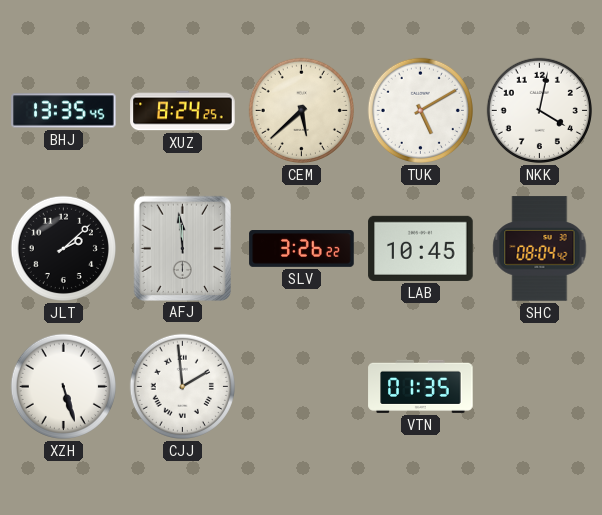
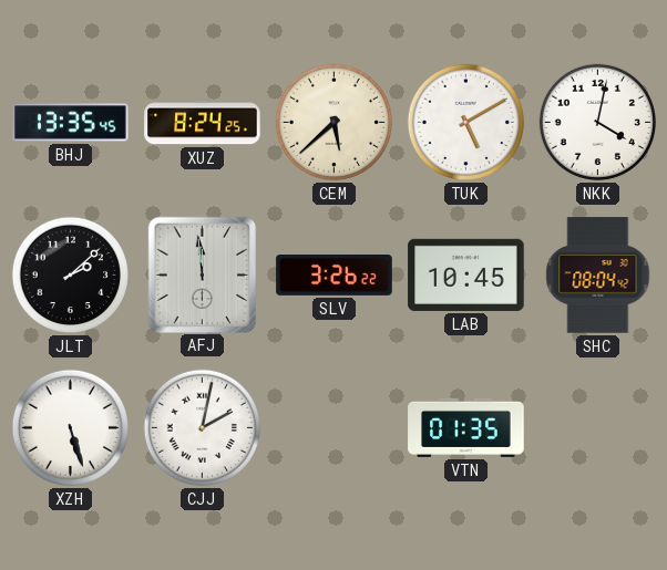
CJJ: 1:59 -> 2:02 (202, 427)
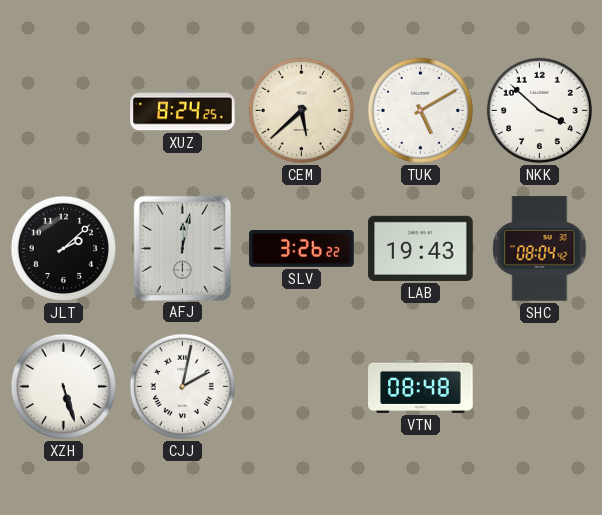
BHJ: 13:35 -> none (71, 123)
NKK: 4:02 -> 3:52 (539, 110)
AFJ: 11:59 -> 12:02 (182, 248)
LAB: 10:45 -> 19:43 (421, 248)
VTN: 01:35 -> 08:48 (421, 386)
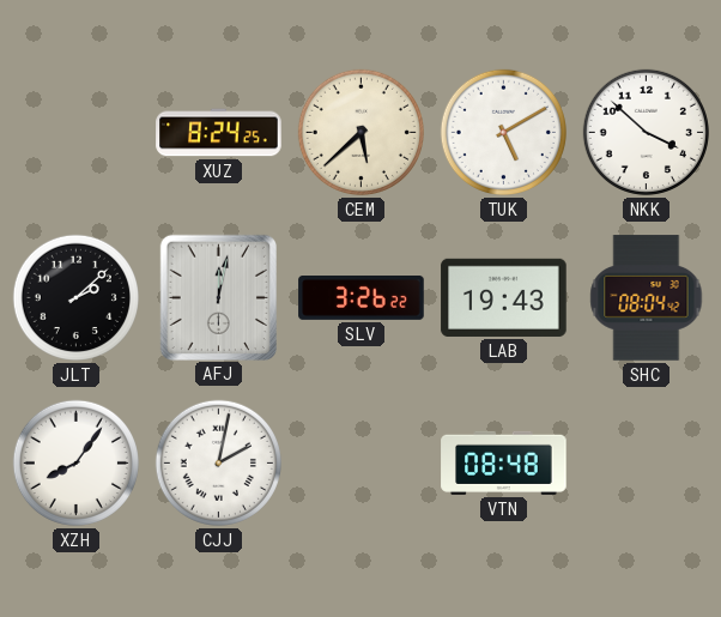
XZH: 5:27 -> 8:06 (75, 462)
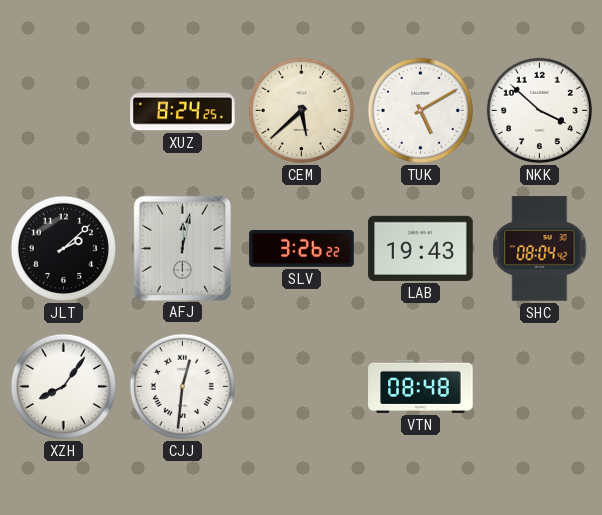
CJJ: 2:02 -> 12:31 (182, 386)
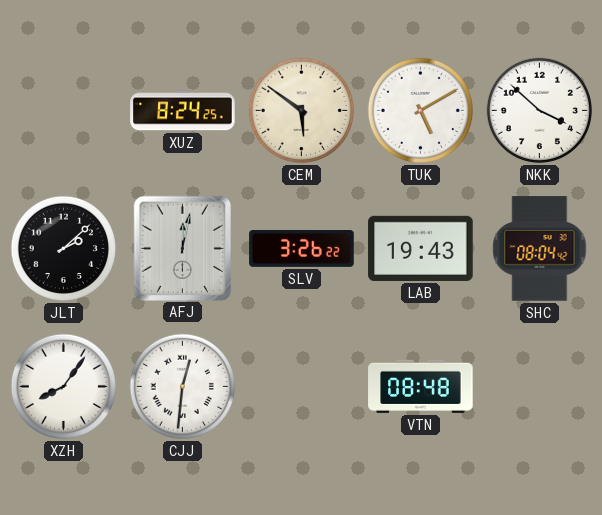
CEM: 5:38 -> 5:51 (301, 110)
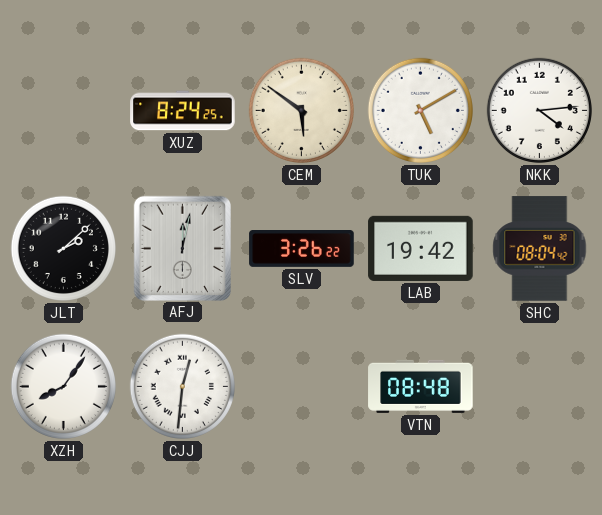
NKK: 3:52 -> 4:14 (539, 110)
LAB: 19:43 -> 19:42 (421, 248)
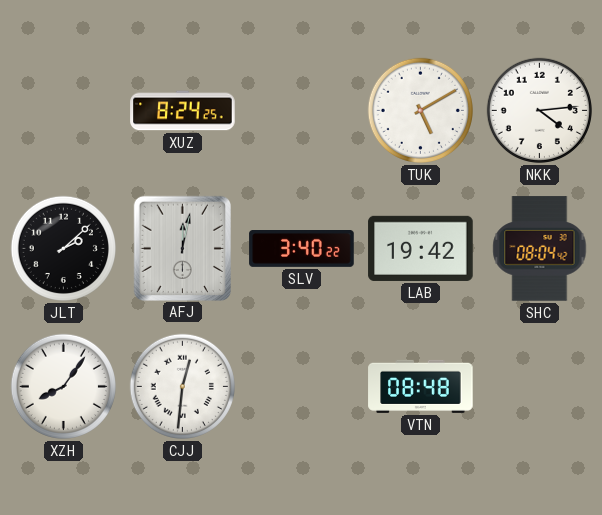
CEM: 5:51 -> none (301, 110)
SLV: 3:26 -> 3:40 (302, 249)
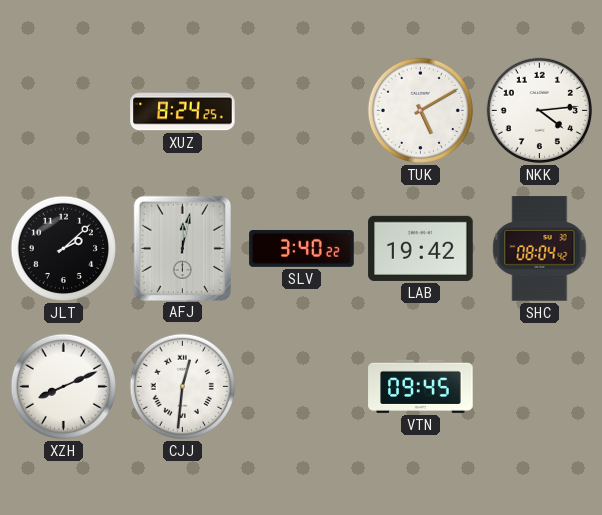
XZH: 8:06 -> 8:11 (63, 386)
VTN: 08:48 -> 09:45 (421, 386)
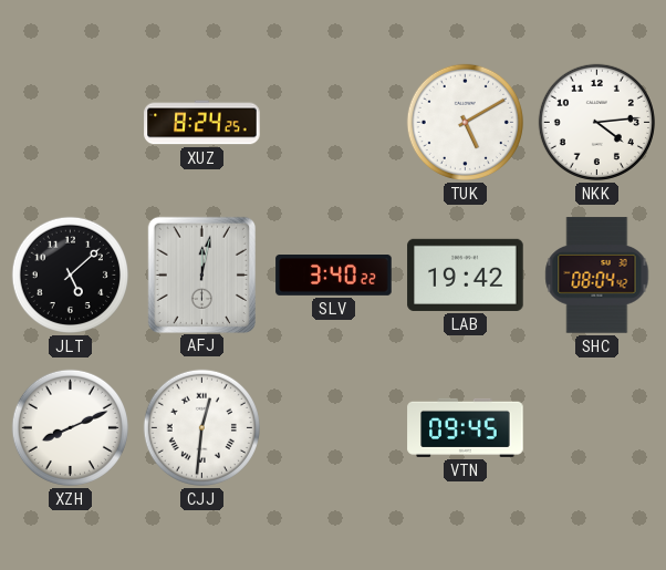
JLT: 2:08 -> 5:08 (70, 274)
